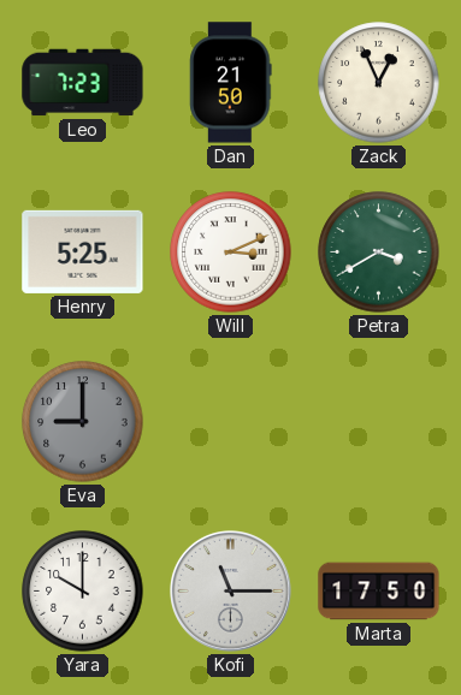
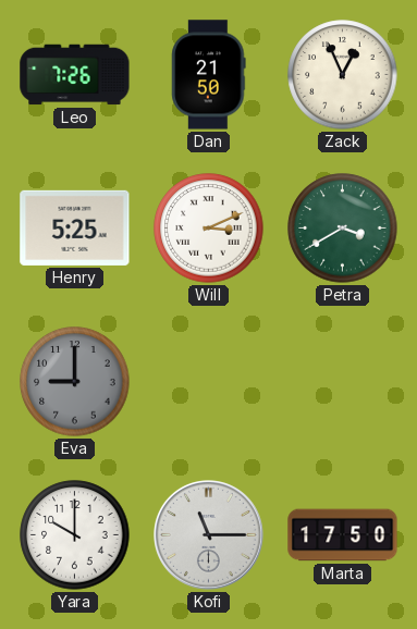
Leo: 7:23 -> 7:26 (75, 75)
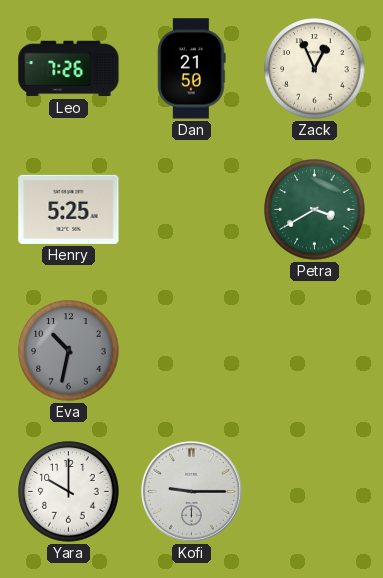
Will: 3:11 -> none (209, 229)
Eva: 9:00 -> 10:32 (69, 351)
Kofi: 11:15 -> 9:15 (192, 492)
Marta: 17:50 -> none (343, 535)
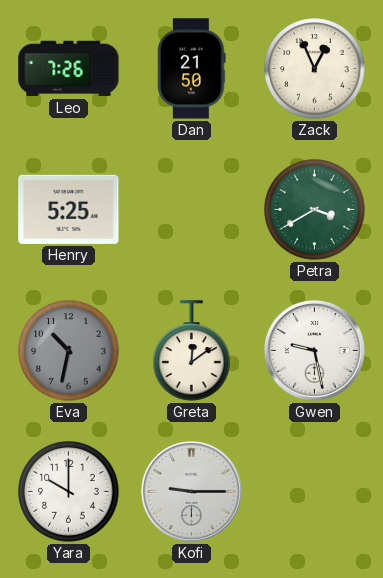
Greta: none -> 12:09 (192, 351)
Gwen: none -> 9:28 (315, 351)
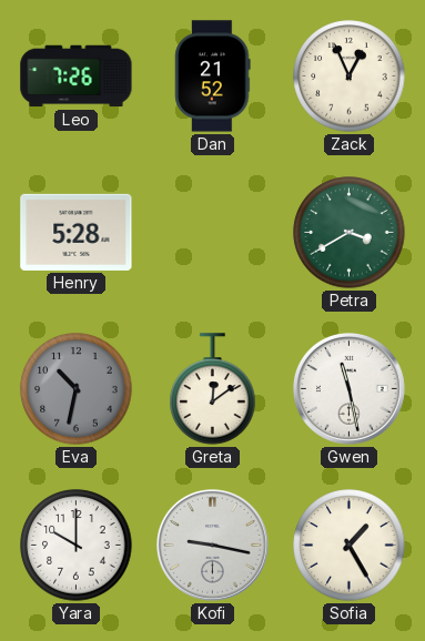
Dan: 21:50 -> 21:52 (213, 77)
Henry: 5:25 -> 5:28 (77, 232)
Gwen: 9:28 -> 11:28 (350, 389)
Kofi: 9:15 -> 9:17 (213, 546)
Sofia: none -> 1:25 (350, 546)
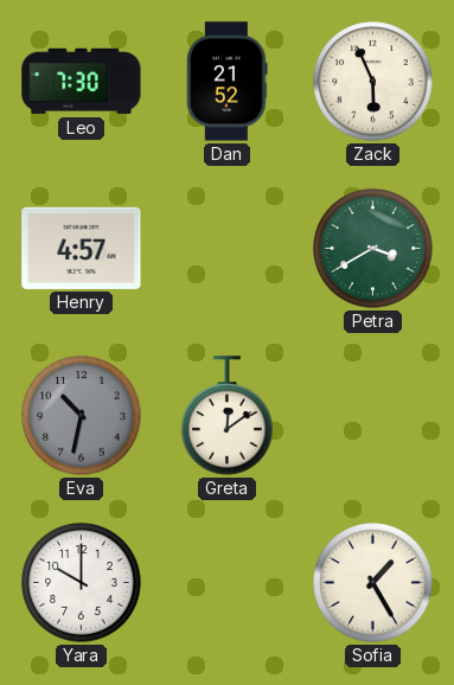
Leo: 7:26 -> 7:30 (82, 82)
Zack: 12:56 -> 5:56 (373, 82)
Henry: 5:28 -> 4:57 (82, 248)
Gwen: 11:28 -> none (350, 389)
Kofi: 9:17 -> none (213, 546)
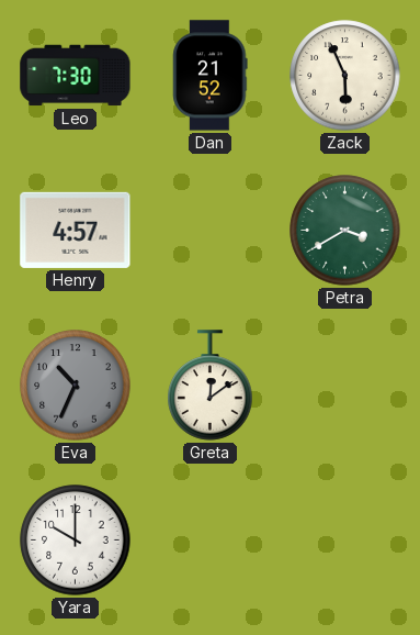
Eva: 10:32 -> 10:34 (76, 386)
Sofia: 1:25 -> none (373, 583)
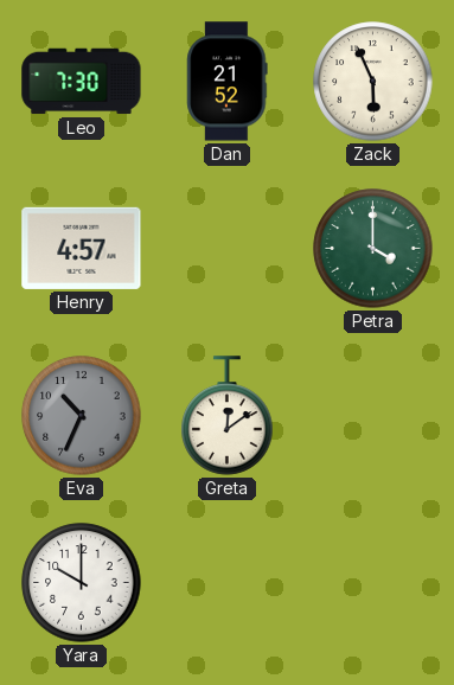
Petra: 3:40 -> 4:00 (373, 249)
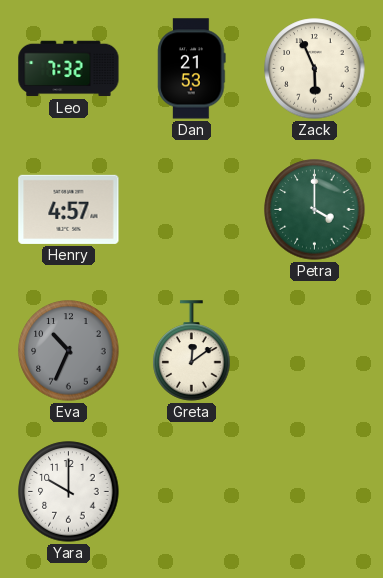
Leo: 7:30 -> 7:32 (69, 69)
Dan: 21:52 -> 21:53 (192, 69)
